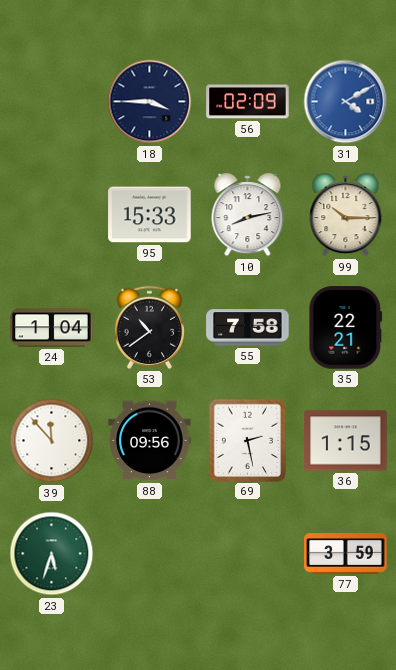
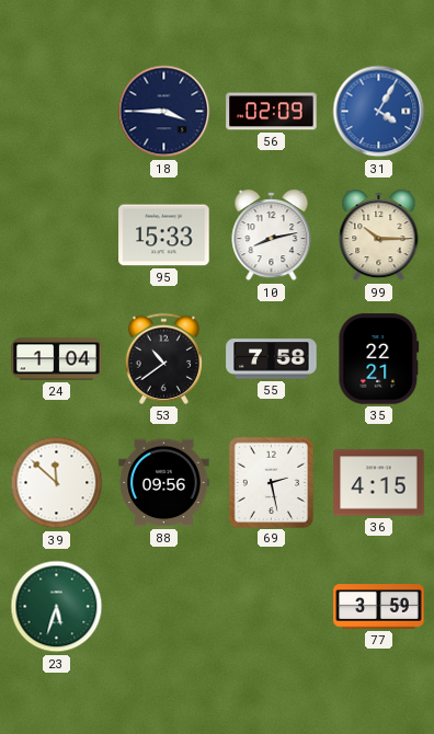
31: 4:10 -> 4:05 (379, 112)
39: 11:53 -> 11:52 (57, 483)
36: 1:15 -> 4:15 (379, 483)
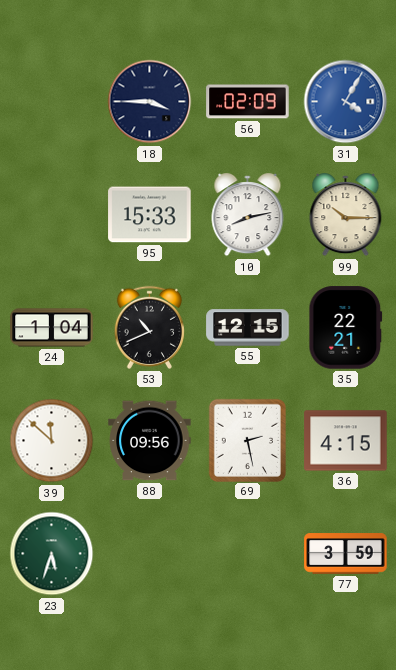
53: 10:39 -> 10:41 (149, 327)
55: 7:58 -> 12:15 (248, 328)
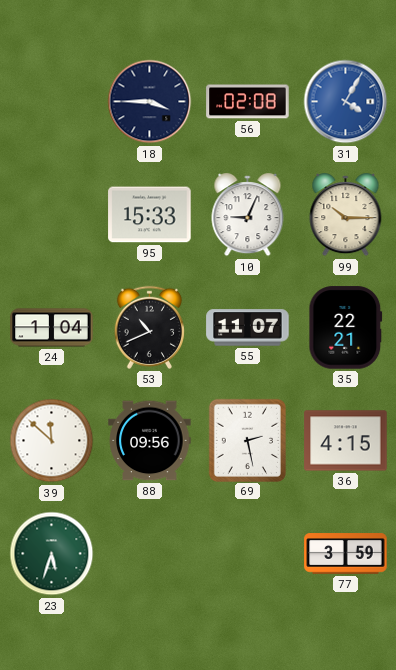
56: 02:09 -> 02:08 (248, 102)
10: 8:13 -> 9:04 (248, 215)
55: 12:15 -> 11:07 (248, 328)
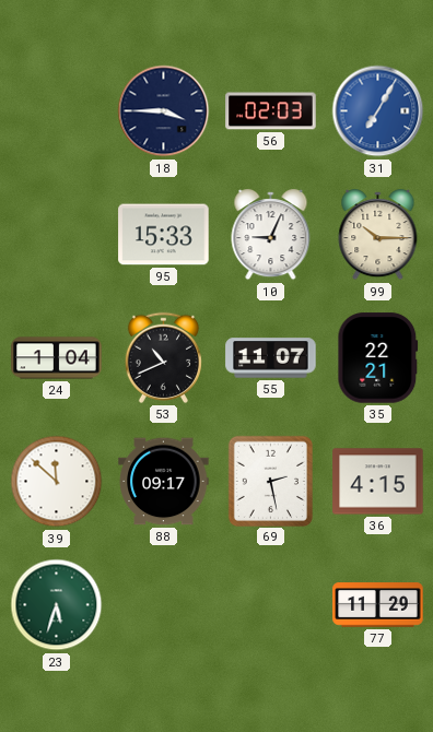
56: 02:08 -> 02:03 (271, 111)
31: 4:05 -> 7:05 (378, 111)
88: 09:56 -> 09:17 (164, 482)
77: 3:59 -> 11:29 (378, 605)
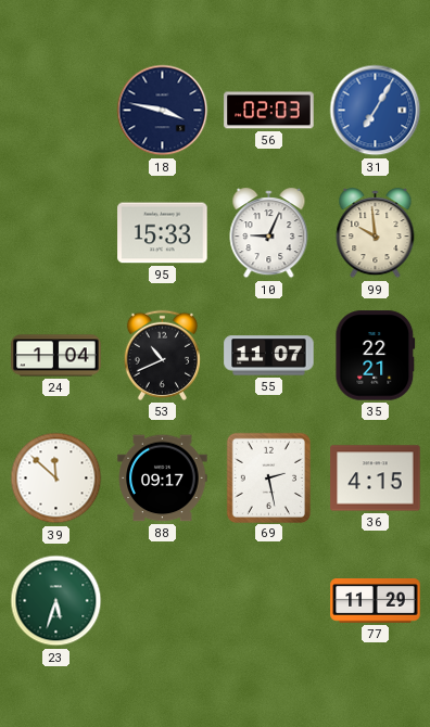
18: 3:45 -> 3:47 (163, 111)
99: 10:15 -> 9:59 (376, 233)
